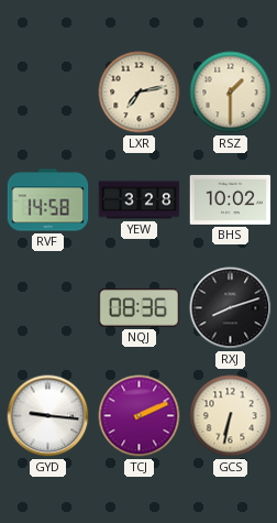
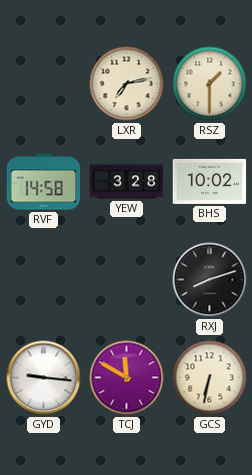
NQJ: 08:36 -> none (140, 308)
TCJ: 2:11 -> 11:50 (127, 378)
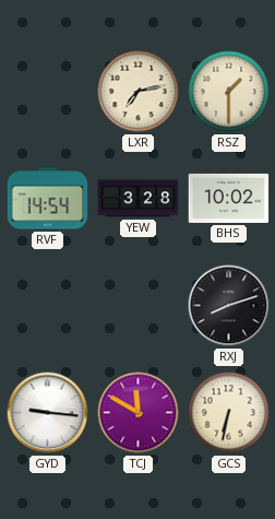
RVF: 14:58 -> 14:54 (48, 199)
